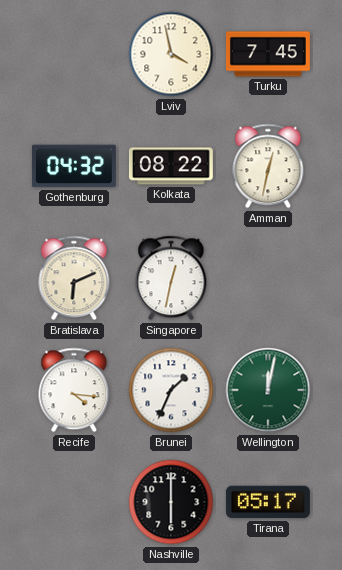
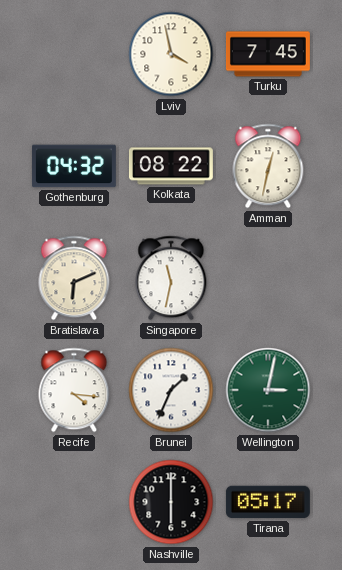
Singapore: 12:32 -> 11:32 (171, 278)
Wellington: 12:02 -> 3:02 (268, 390)
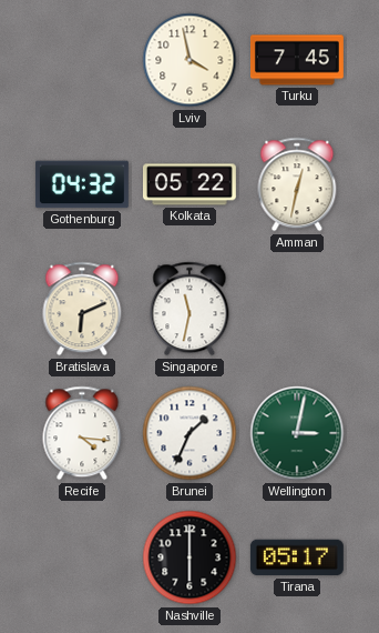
Kolkata: 08:22 -> 05:22 (189, 184)
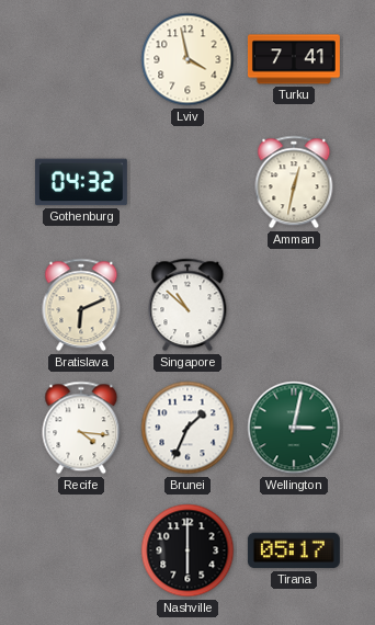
Turku: 7:45 -> 7:41 (294, 59)
Kolkata: 05:22 -> none (189, 184)
Singapore: 11:32 -> 10:52 (187, 305)
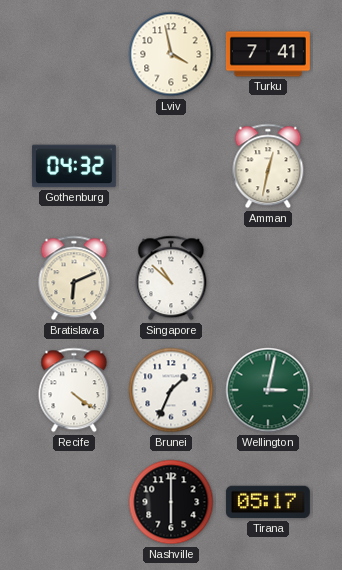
Recife: 4:16 -> 4:21 (74, 390)
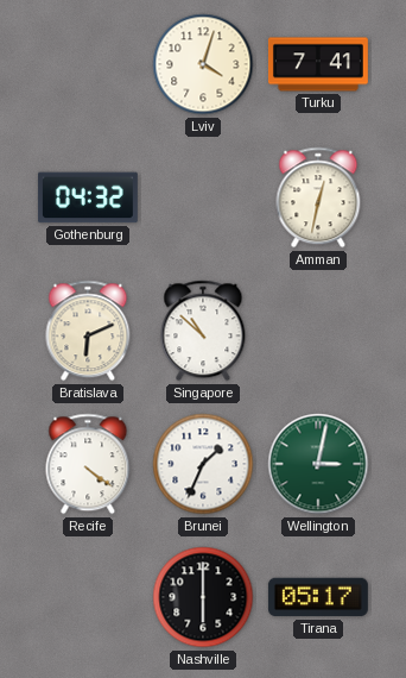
Lviv: 3:58 -> 4:03 (203, 64)
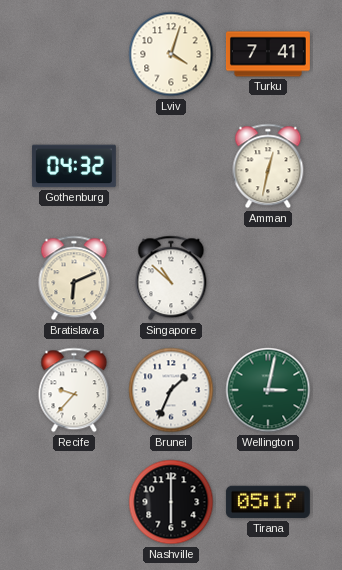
Recife: 4:21 -> 9:37 (74, 390)
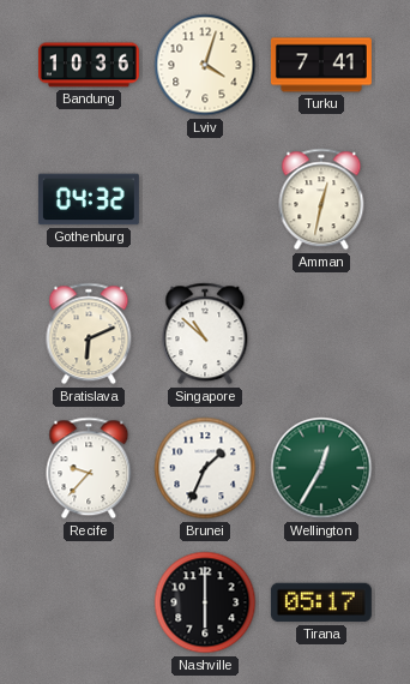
Bandung: none -> 10:36 (89, 65)
Wellington: 3:02 -> 12:35 (321, 468)
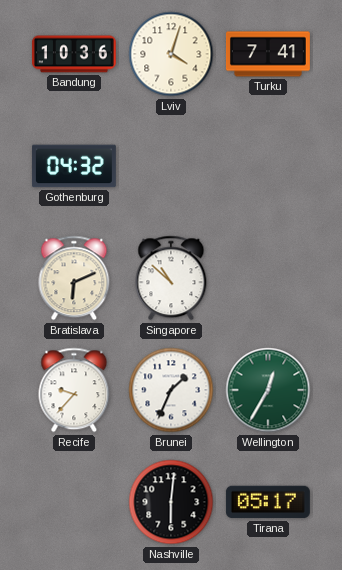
Amman: 12:32 -> none (321, 199)
Nashville: 6:00 -> 6:01 (171, 502)
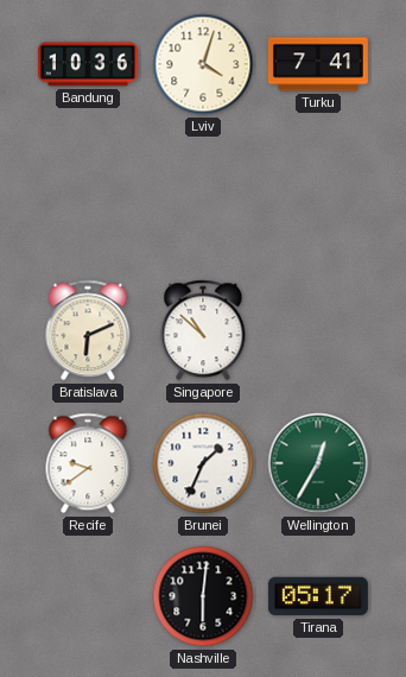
Gothenburg: 04:32 -> none (74, 166)
Recife: 9:37 -> 9:39 (88, 463)
